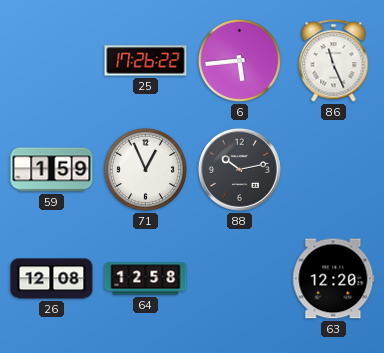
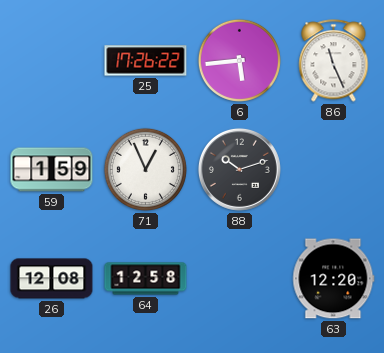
88: 10:13 -> 10:12 (239, 169)
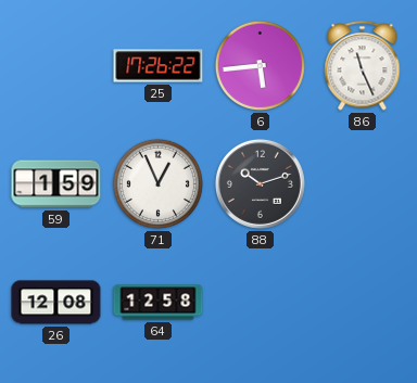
63: 12:20 -> none (334, 279)
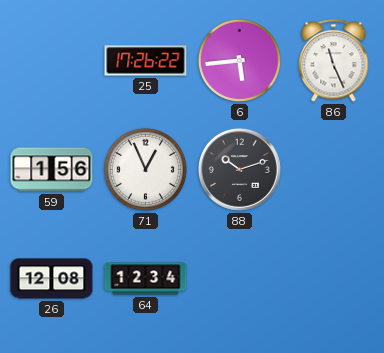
59: 1:59 -> 1:56 (52, 170)
64: 12:58 -> 12:34 (146, 279)
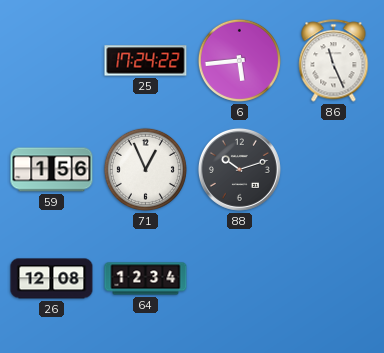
25: 17:26 -> 17:24 (146, 61)
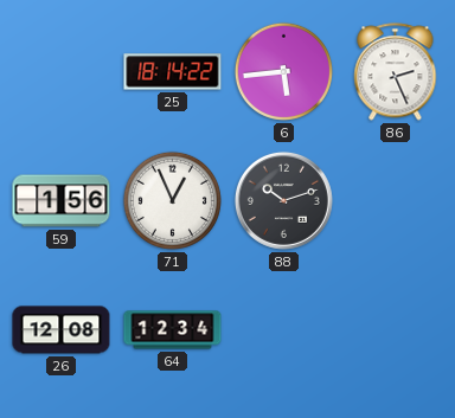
25: 17:24 -> 18:14 (173, 72)
86: 11:26 -> 2:26 (396, 72)
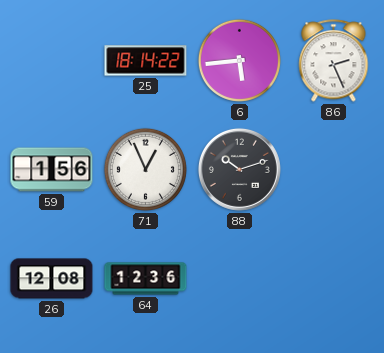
64: 12:34 -> 12:36 (146, 279)
